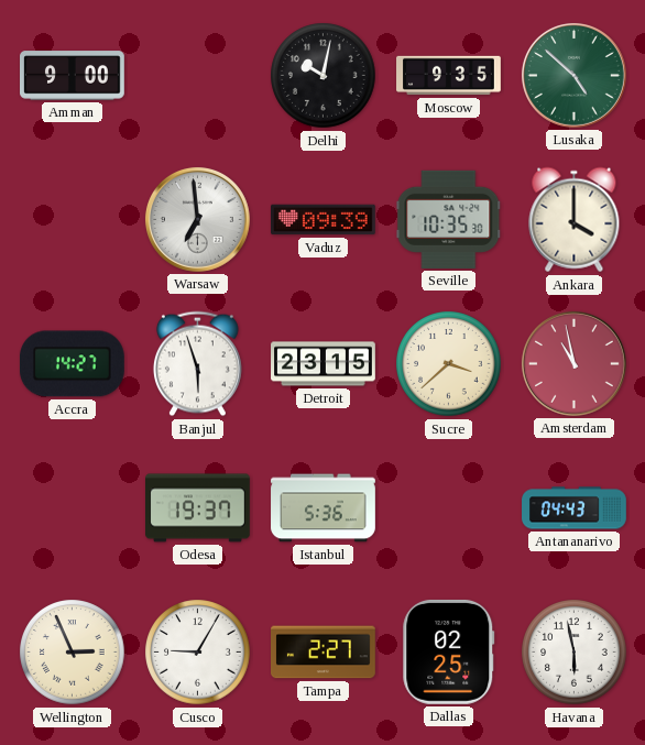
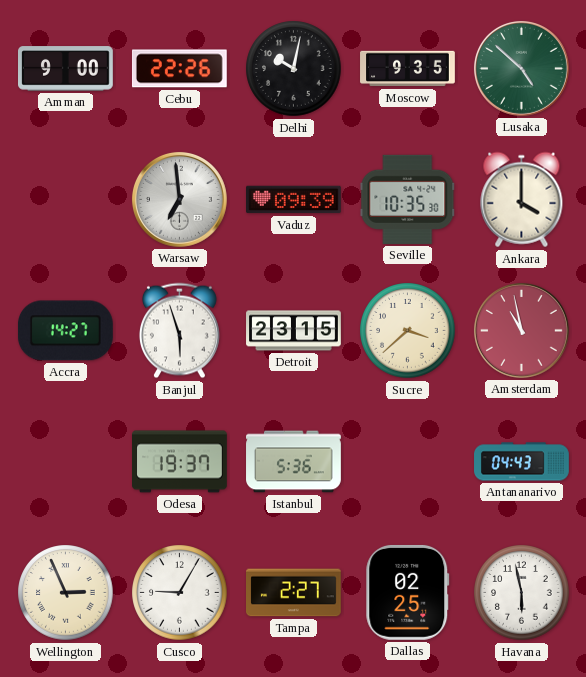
Cebu: none -> 22:26 (179, 69)
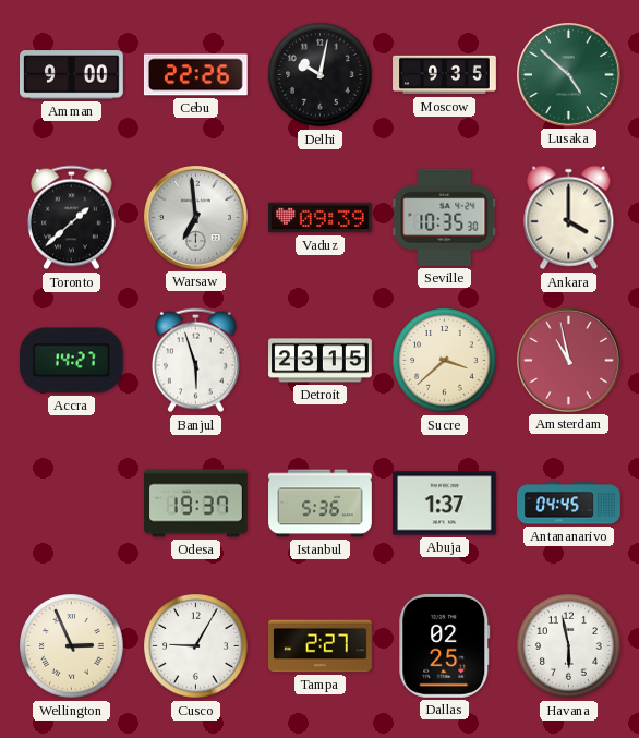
Toronto: none -> 1:38 (71, 218)
Abuja: none -> 1:37 (445, 504)
Antananarivo: 04:43 -> 04:45 (569, 504)
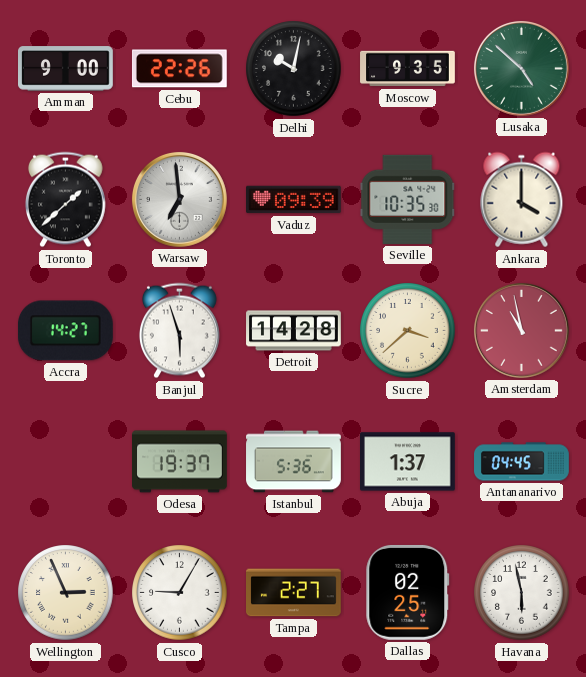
Detroit: 23:15 -> 14:28 (294, 331)
